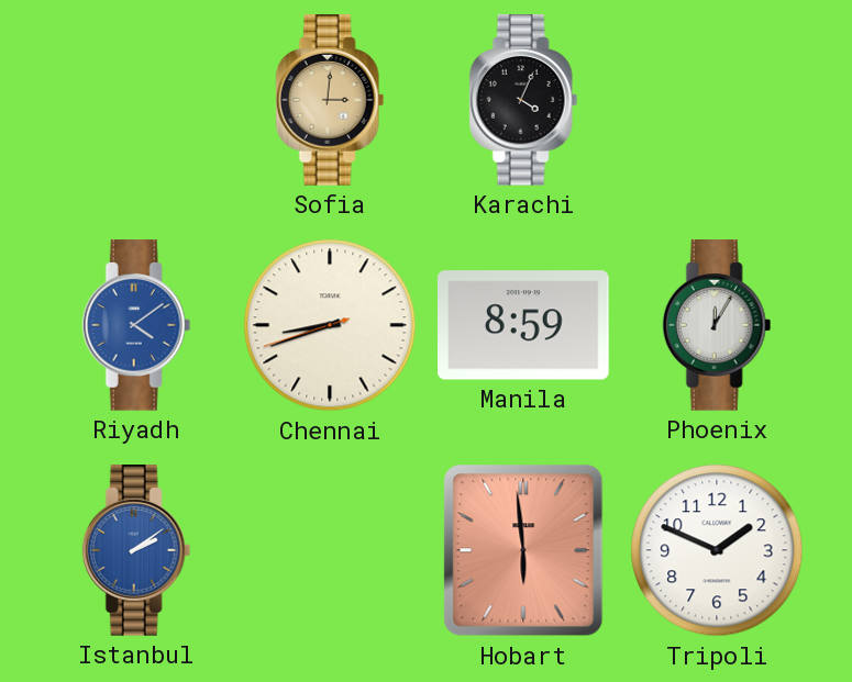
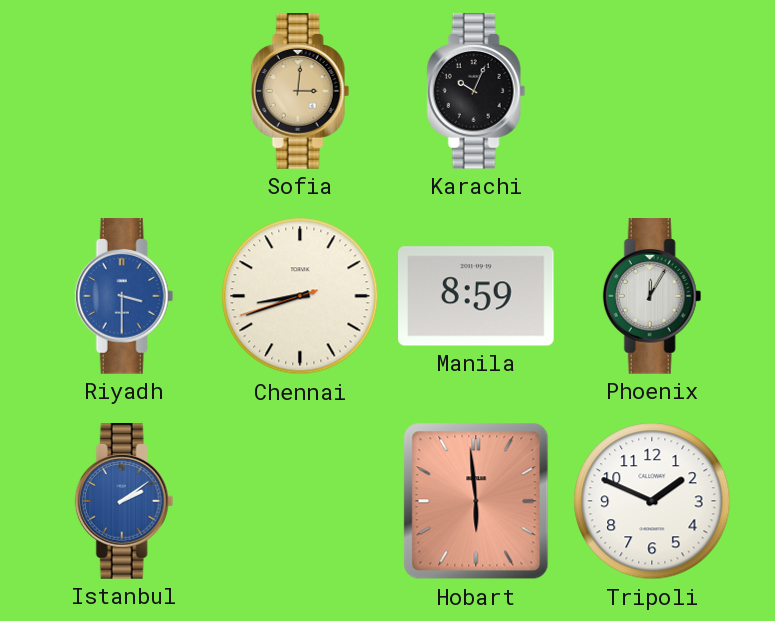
Karachi: 4:04 -> 10:04 (476, 91)
Riyadh: 4:09 -> 3:30 (124, 296)
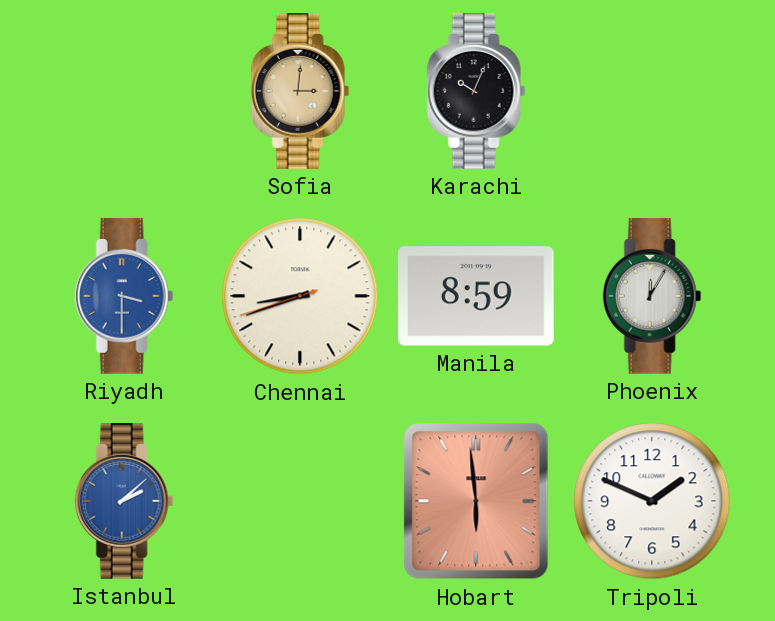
Istanbul: 2:09 -> 2:08 (124, 501)
